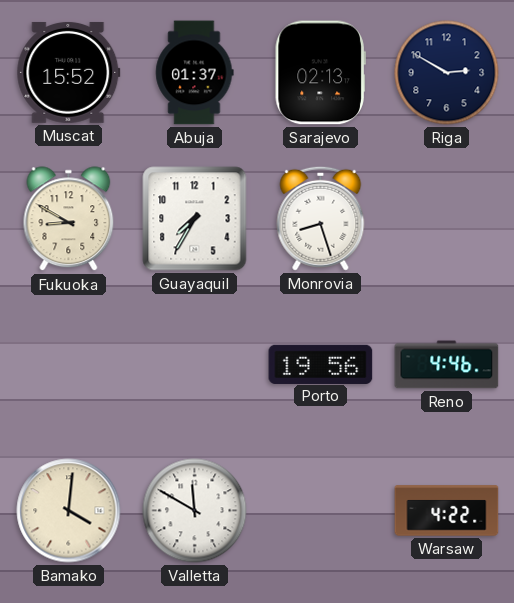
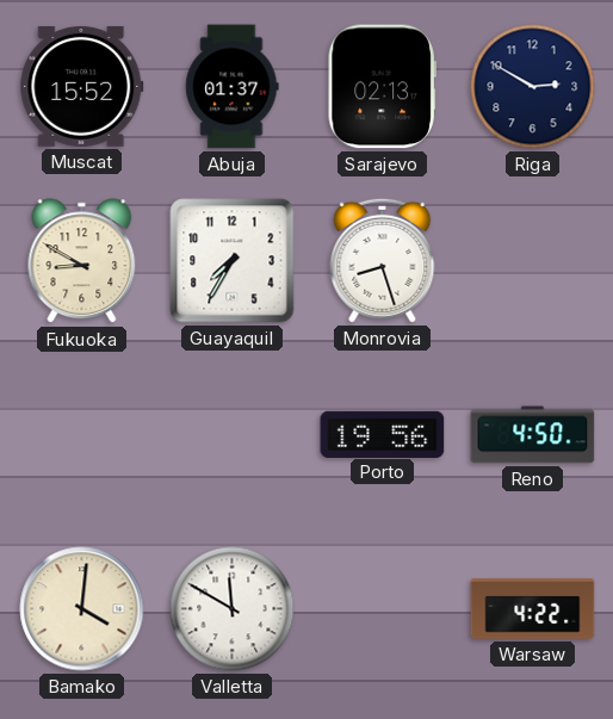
Reno: 4:46 -> 4:50 (533, 435)
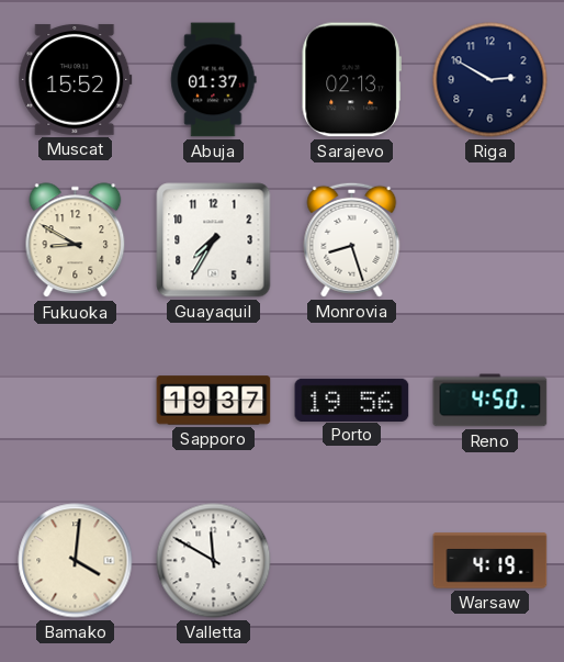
Sapporo: none -> 19:37 (214, 401)
Warsaw: 4:22 -> 4:19 (490, 561)
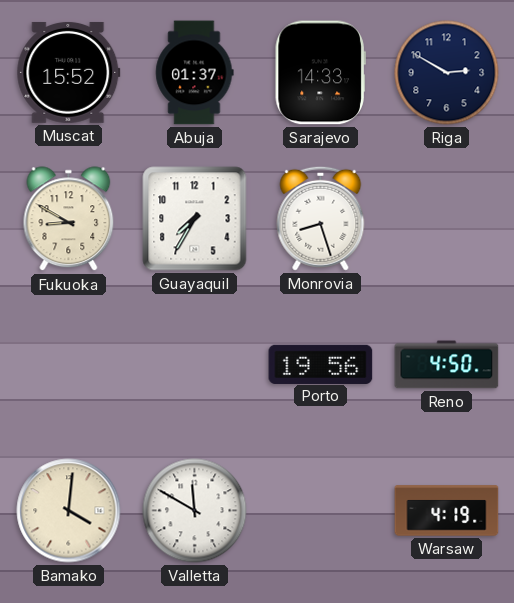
Sarajevo: 02:13 -> 14:33 (320, 73)
Sapporo: 19:37 -> none (214, 401)
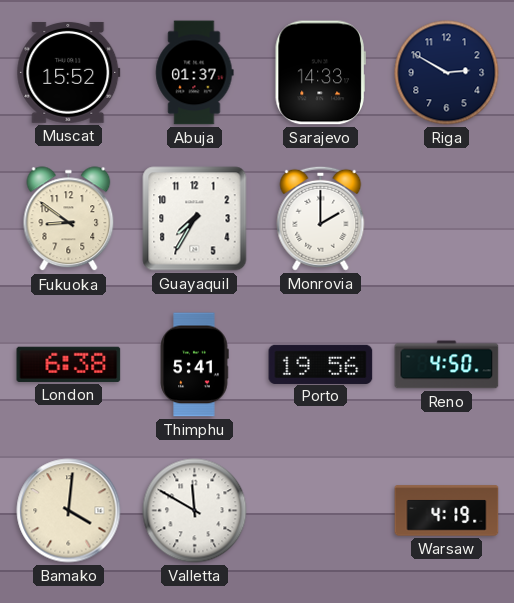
Fukuoka: 8:50 -> 8:51 (69, 219)
Monrovia: 8:27 -> 2:00 (321, 218)
London: none -> 6:38 (69, 364)
Thimphu: none -> 5:41 (194, 365)
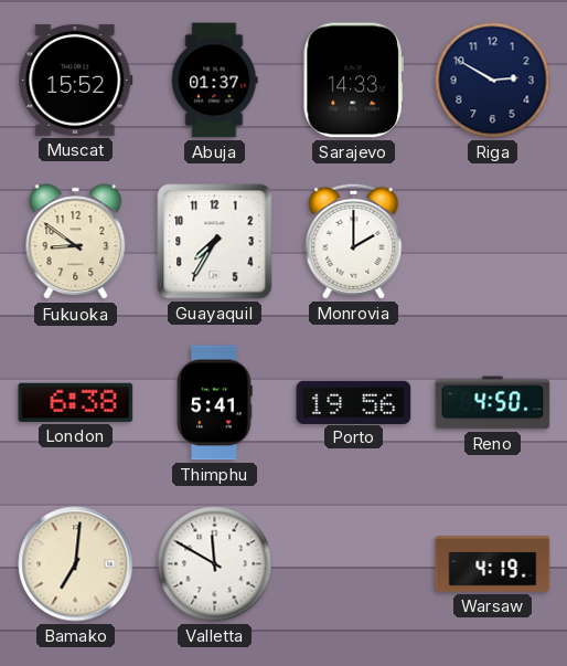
Bamako: 4:01 -> 7:01 (76, 564)
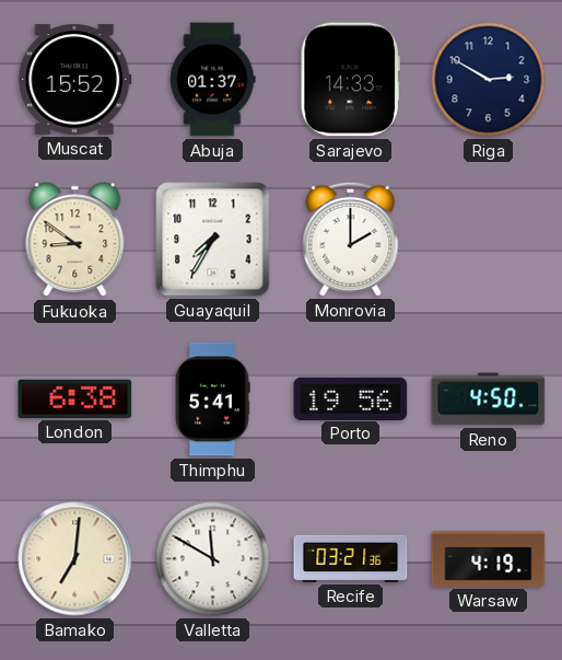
Recife: none -> 03:21 (351, 558)
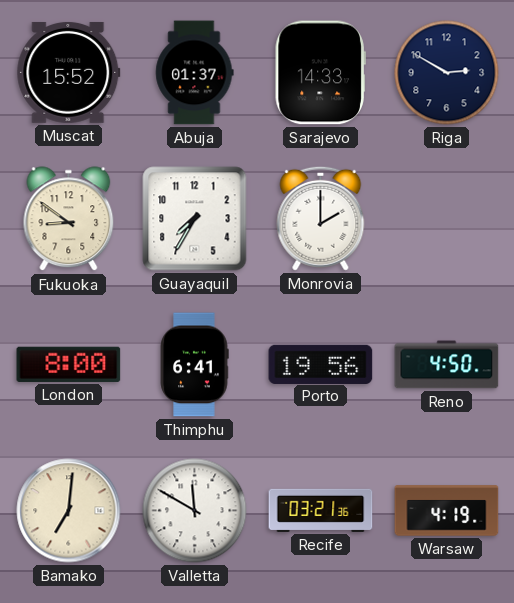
London: 6:38 -> 8:00 (69, 364)
Thimphu: 5:41 -> 6:41 (194, 365)
